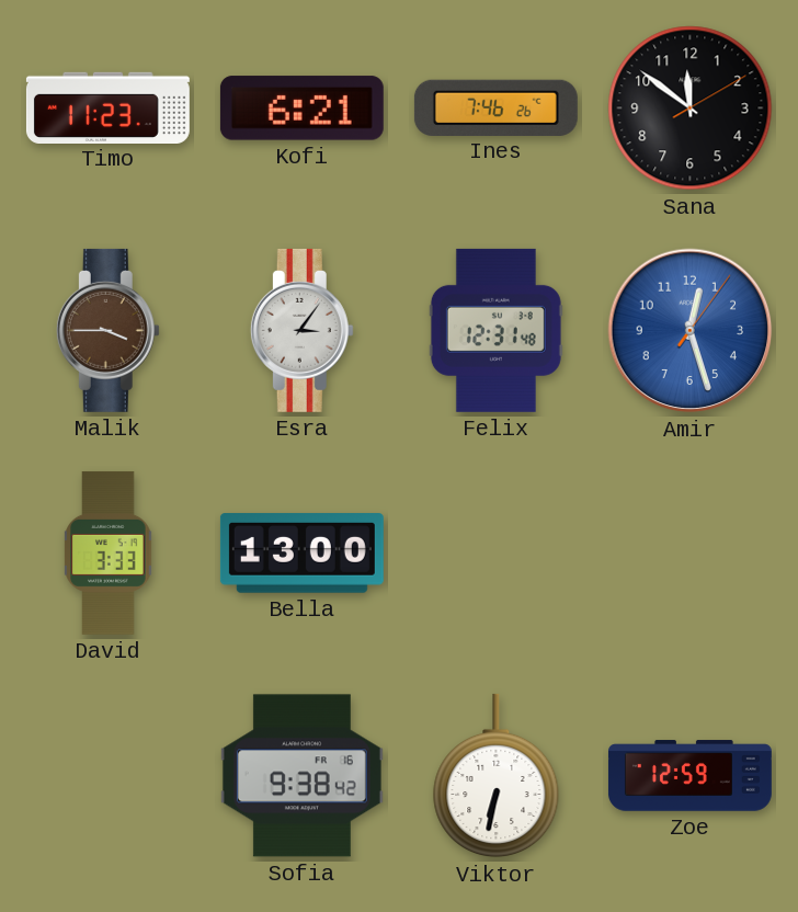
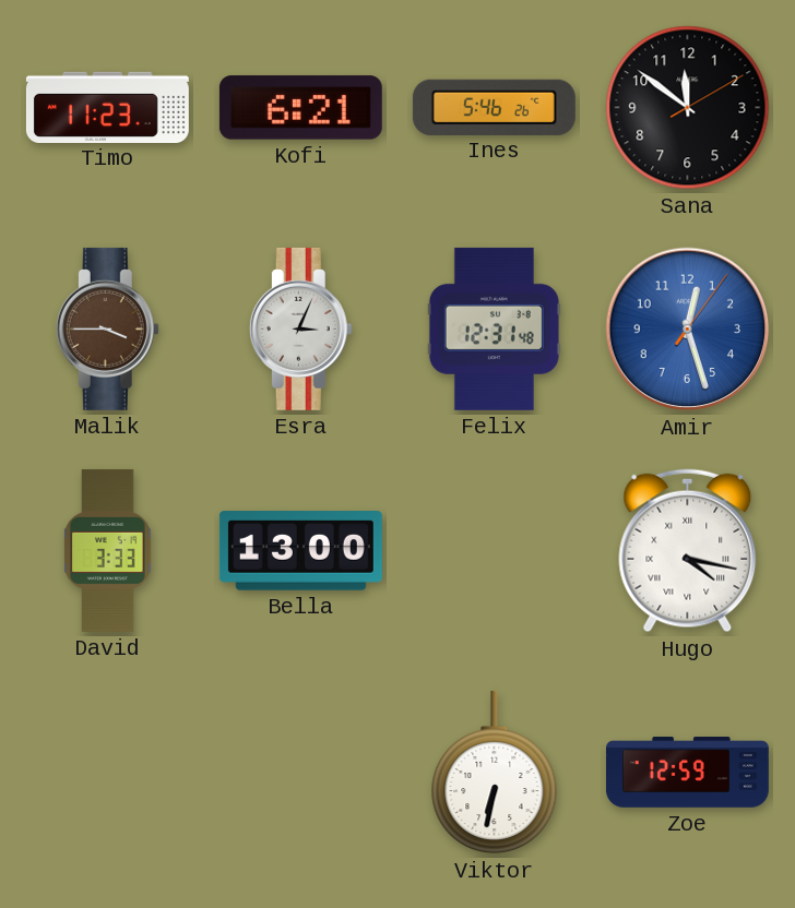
Ines: 7:46 -> 5:46 (494, 107)
Esra: 3:06 -> 3:04 (300, 328)
Hugo: none -> 4:17 (688, 551)
Sofia: 9:38 -> none (301, 776)
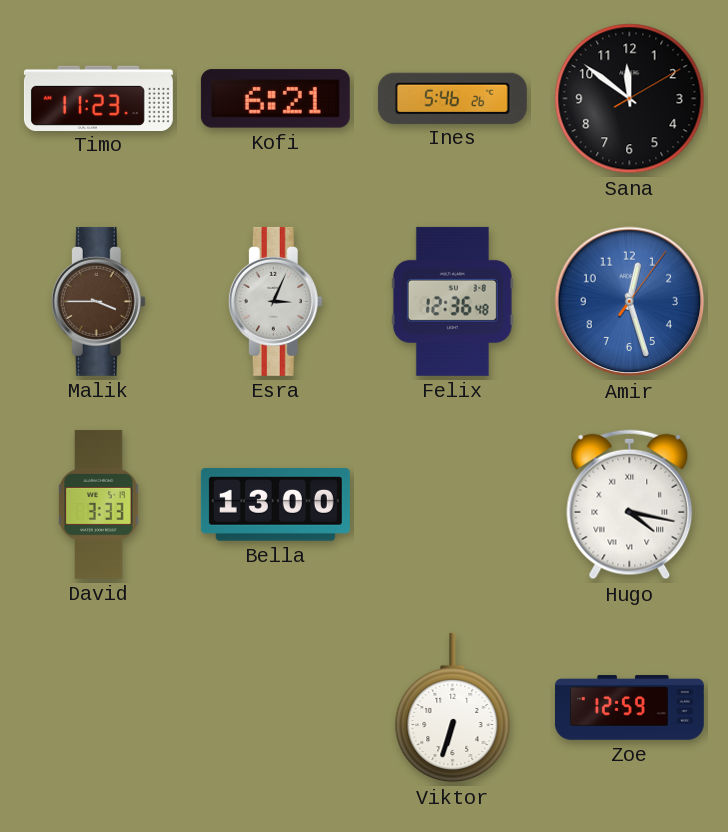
Felix: 12:31 -> 12:36 (452, 301)
Viktor: 6:32 -> 6:33 (453, 708)
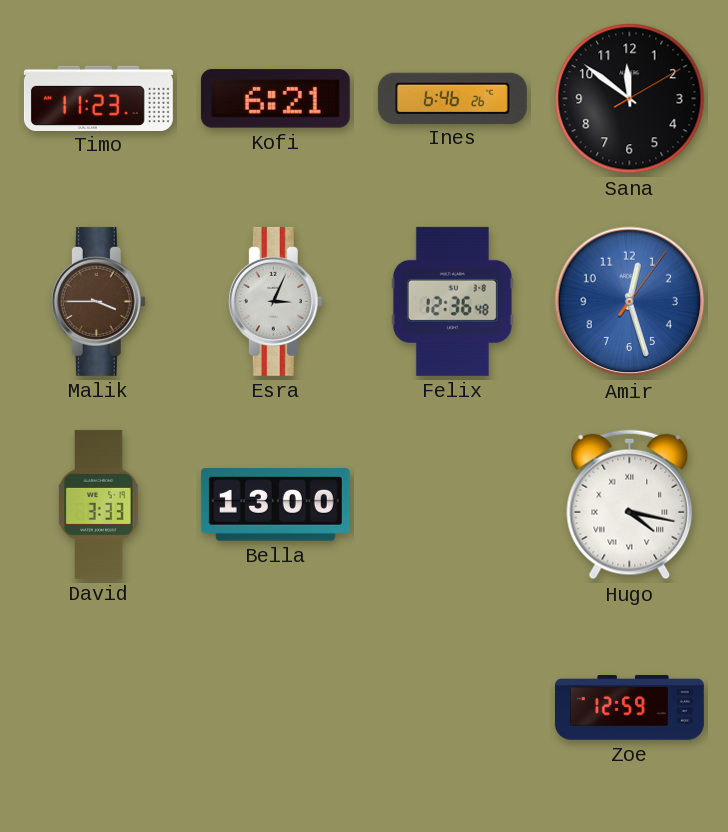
Ines: 5:46 -> 6:46 (452, 98)
Viktor: 6:33 -> none (453, 708)
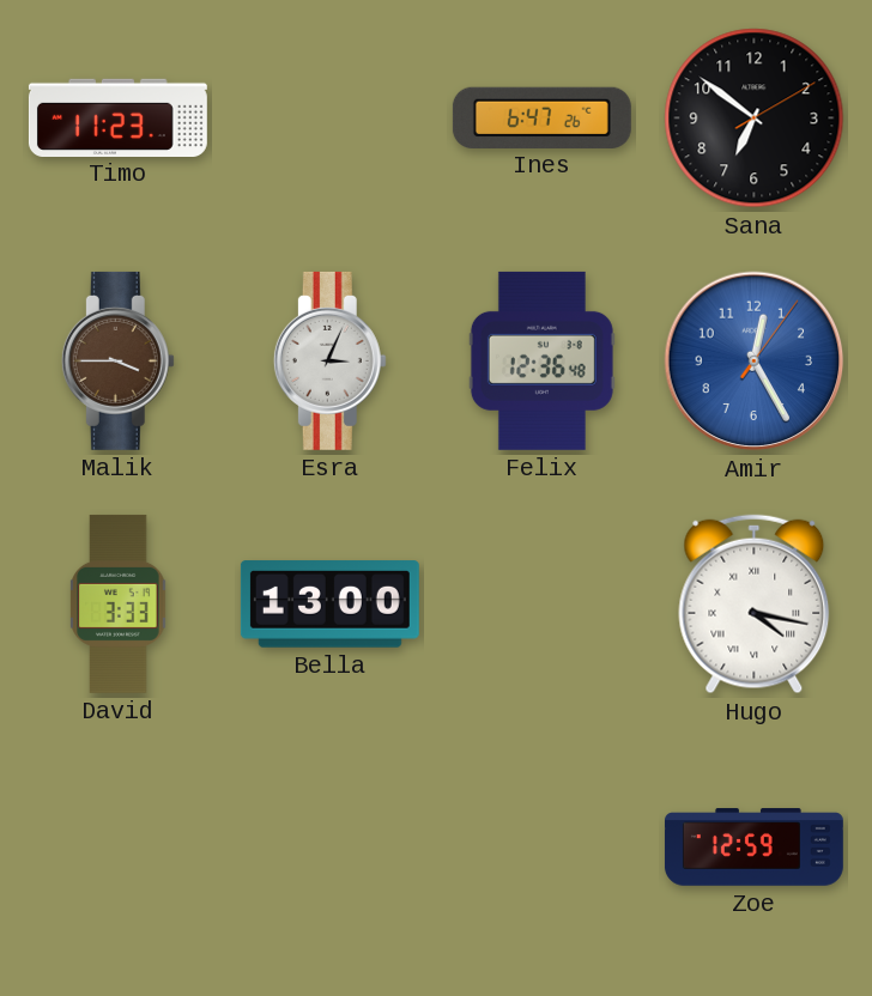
Kofi: 6:21 -> none (275, 99)
Ines: 6:46 -> 6:47 (541, 117)
Sana: 11:51 -> 6:51 (755, 119)
Amir: 12:27 -> 12:25 (755, 362)
